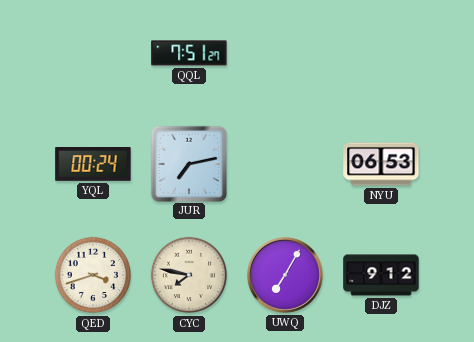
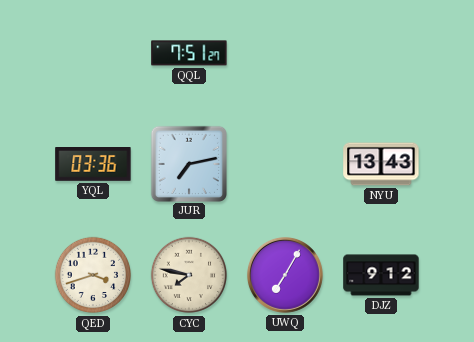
YQL: 00:24 -> 03:36 (93, 165)
NYU: 06:53 -> 13:43 (381, 164)
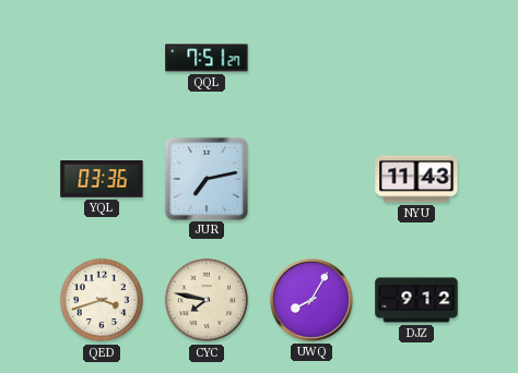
NYU: 13:43 -> 11:43 (416, 179)
UWQ: 7:05 -> 8:05 (311, 300)
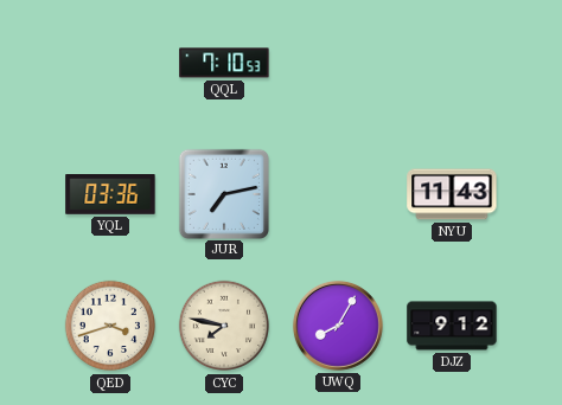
QQL: 7:51 -> 7:10 (224, 63)
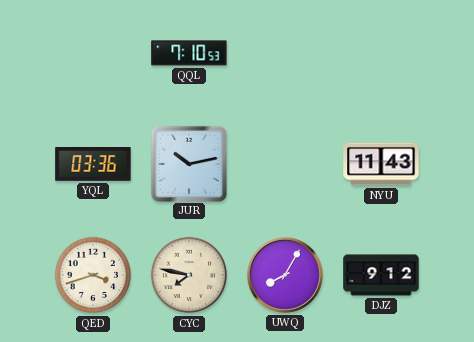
JUR: 7:13 -> 10:13 (188, 163)
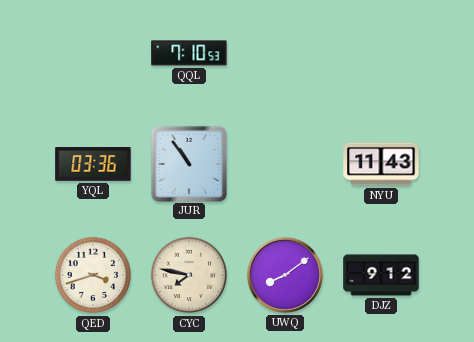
JUR: 10:13 -> 10:54 (188, 163)
UWQ: 8:05 -> 8:09 (285, 275)
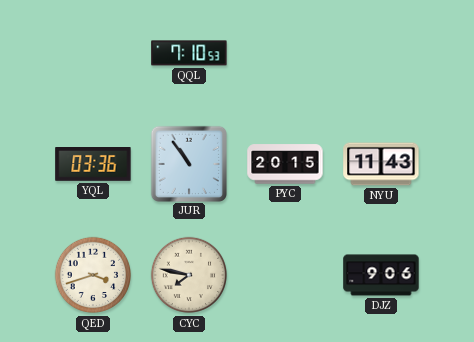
PYC: none -> 20:15 (285, 164)
UWQ: 8:09 -> none (285, 275)
DJZ: 9:12 -> 9:06 (381, 275)
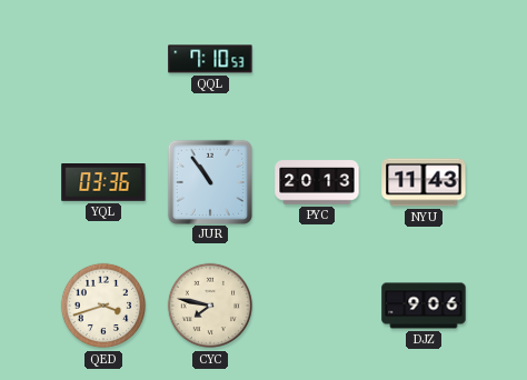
PYC: 20:15 -> 20:13 (317, 182)
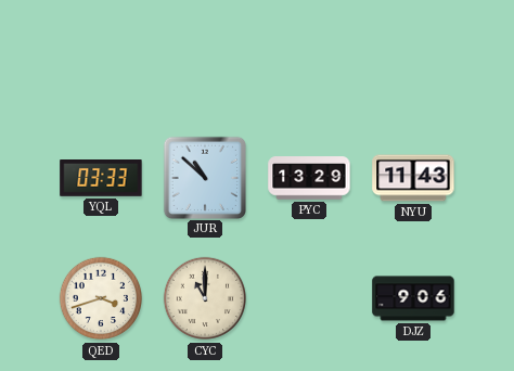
QQL: 7:10 -> none (210, 59)
YQL: 03:36 -> 03:33 (101, 179)
JUR: 10:54 -> 10:52 (204, 177)
PYC: 20:13 -> 13:29 (309, 178)
CYC: 7:47 -> 11:00 (205, 298)
